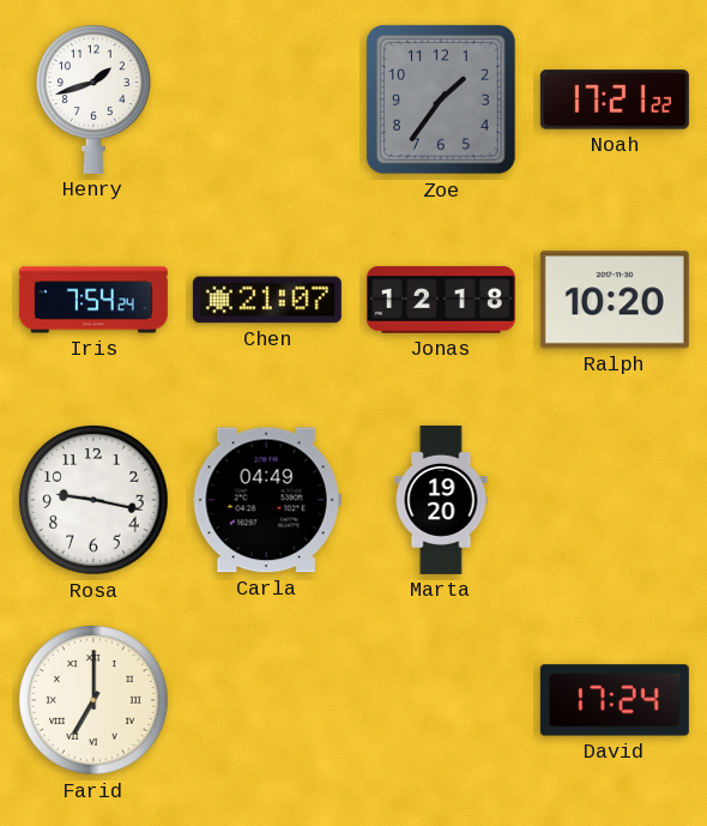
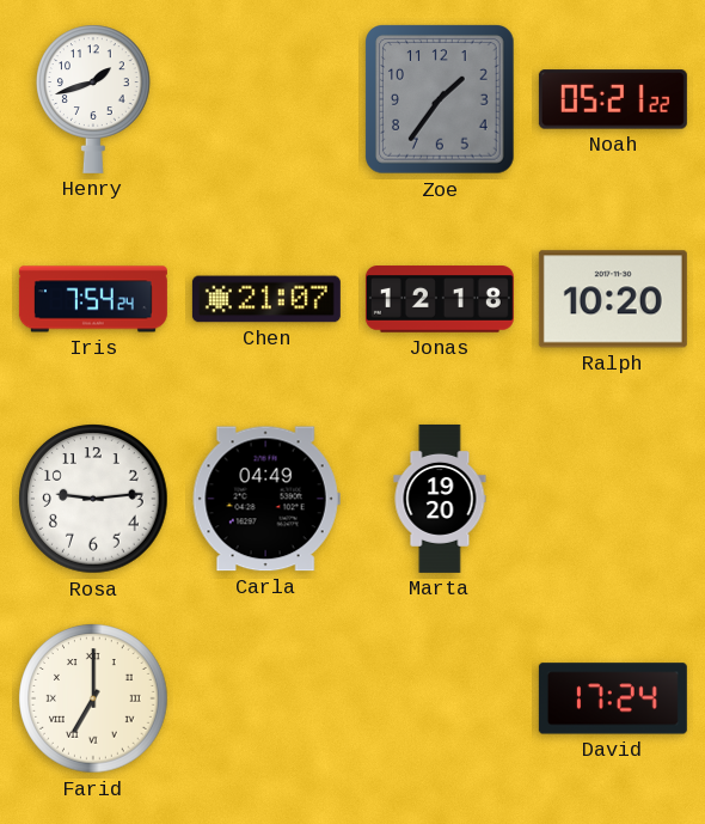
Noah: 17:21 -> 05:21 (613, 99)
Rosa: 9:17 -> 9:14 (93, 499)
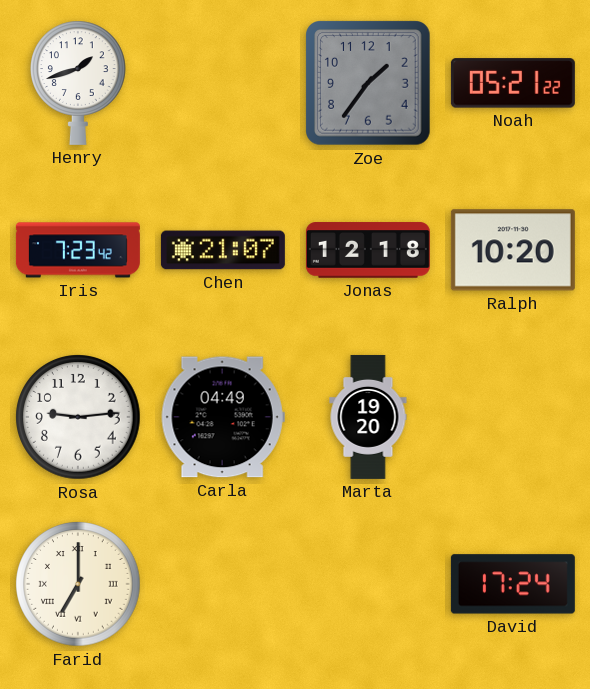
Iris: 7:54 -> 7:23 (78, 250)
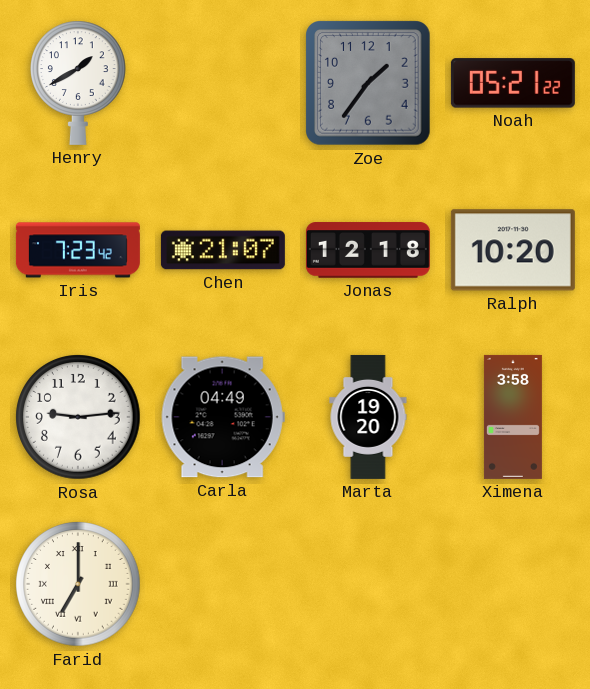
Henry: 1:42 -> 1:40 (79, 83)
Ximena: none -> 3:58 (513, 417)
David: 17:24 -> none (513, 584)
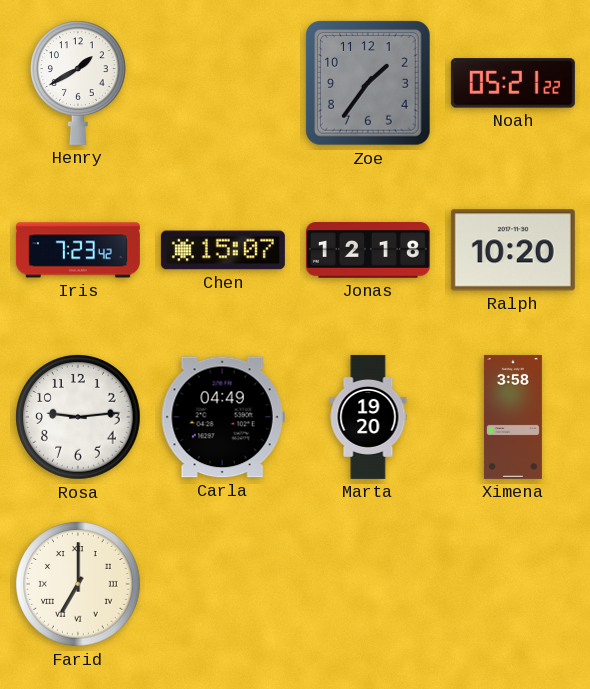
Chen: 21:07 -> 15:07 (223, 250)
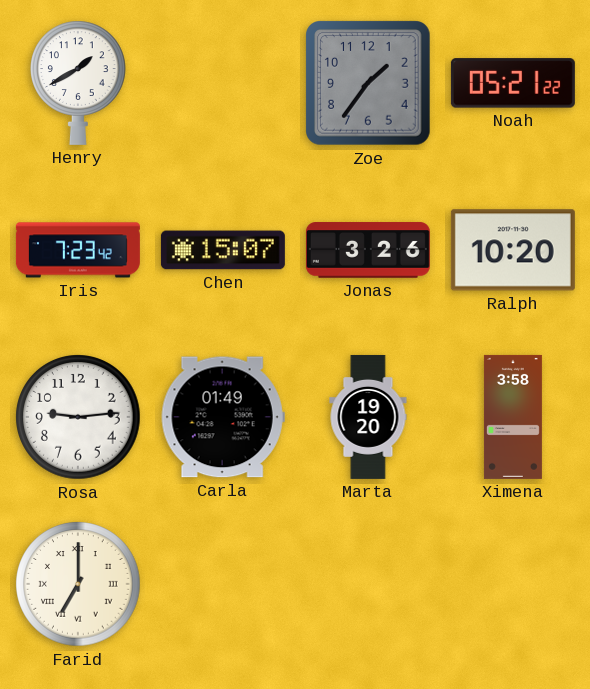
Jonas: 12:18 -> 3:26 (368, 250)
Carla: 04:49 -> 01:49 (223, 417)
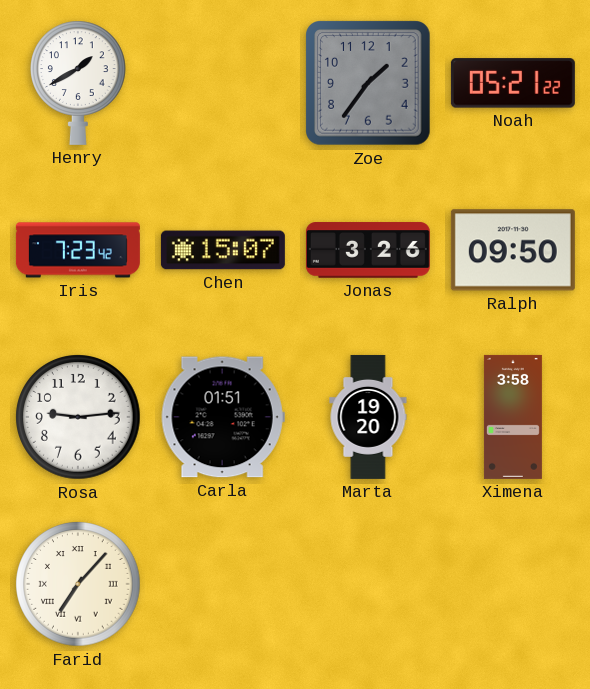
Ralph: 10:20 -> 09:50 (513, 250)
Carla: 01:49 -> 01:51 (223, 417)
Farid: 7:00 -> 7:07 (78, 584)
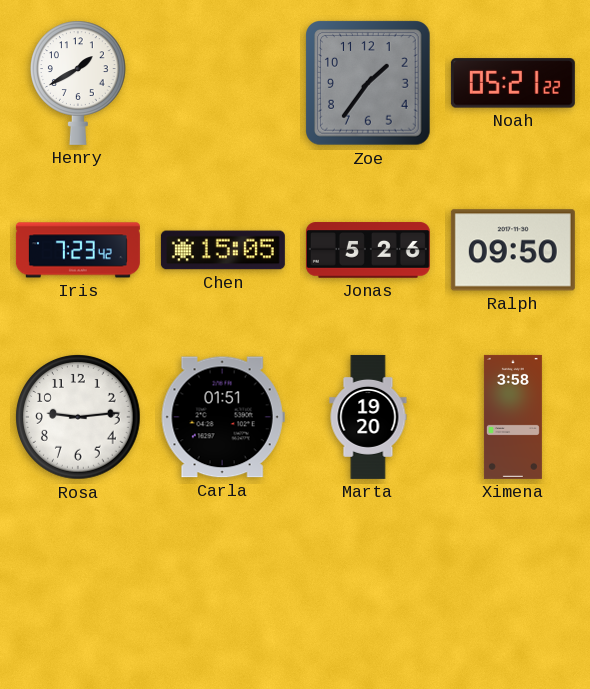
Chen: 15:07 -> 15:05 (223, 250)
Jonas: 3:26 -> 5:26 (368, 250)
Farid: 7:07 -> none (78, 584)
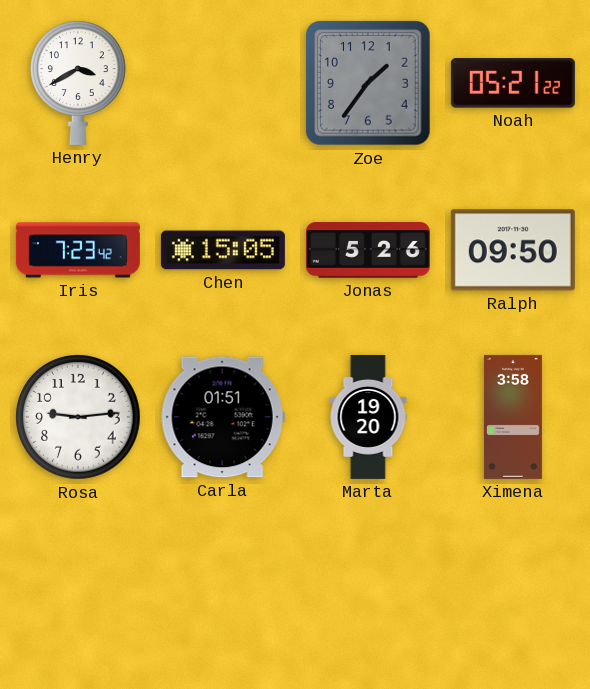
Henry: 1:40 -> 3:40 (79, 83)
